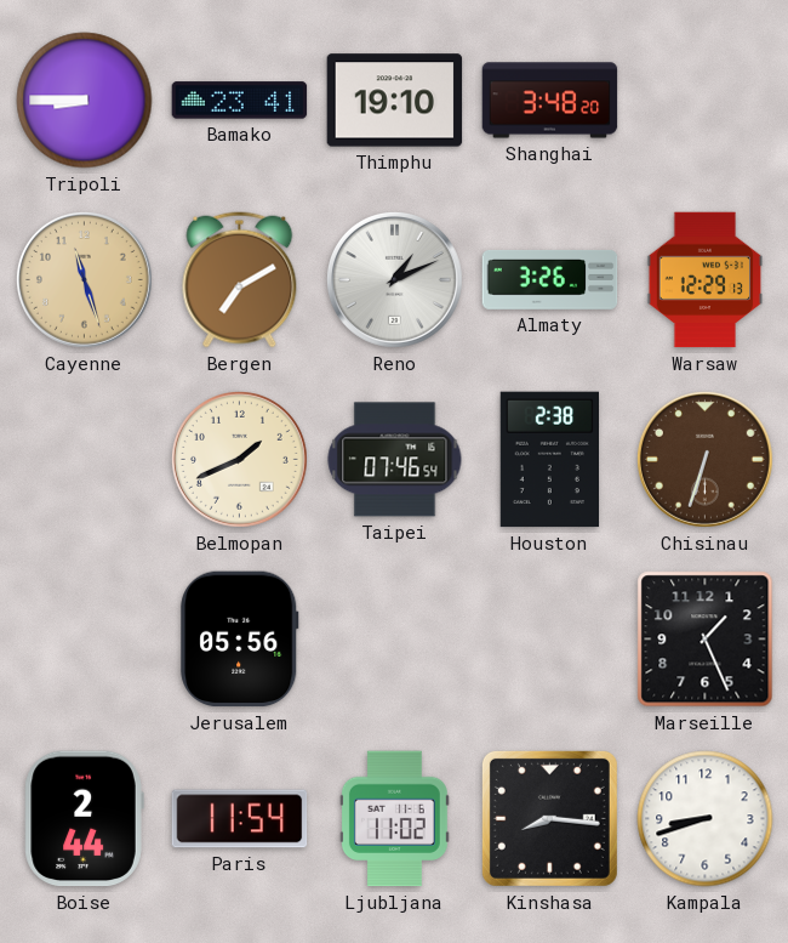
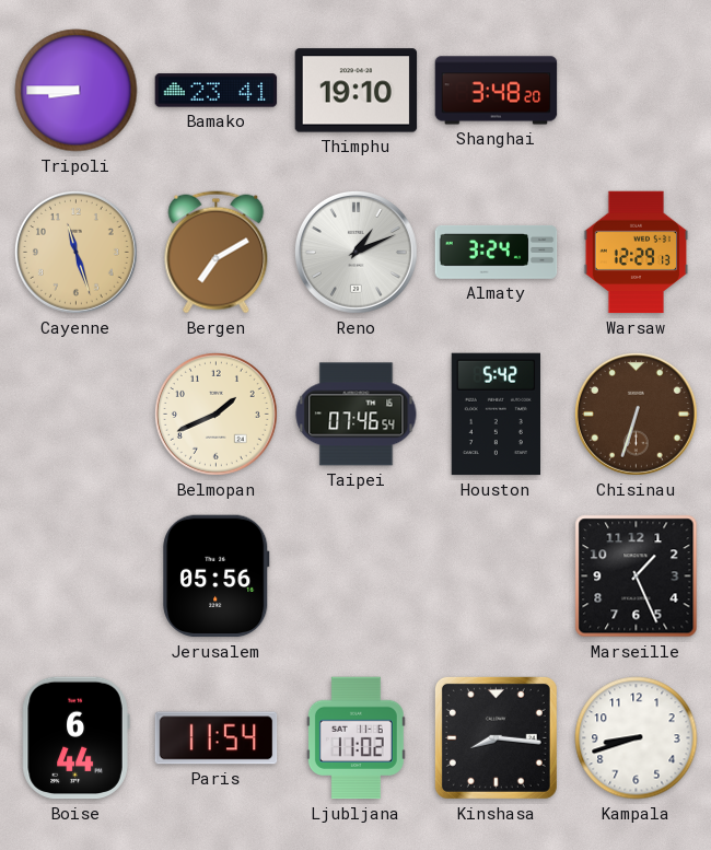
Almaty: 3:26 -> 3:24 (497, 253)
Houston: 2:38 -> 5:42 (496, 415)
Boise: 2:44 -> 6:44 (75, 738)
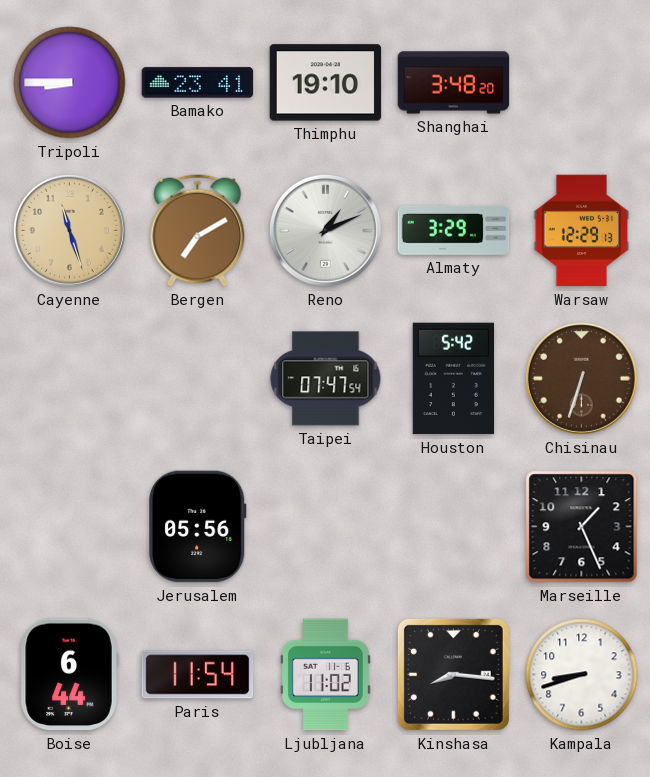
Almaty: 3:24 -> 3:29 (454, 231)
Belmopan: 1:41 -> none (215, 414)
Taipei: 07:46 -> 07:47 (326, 379)
